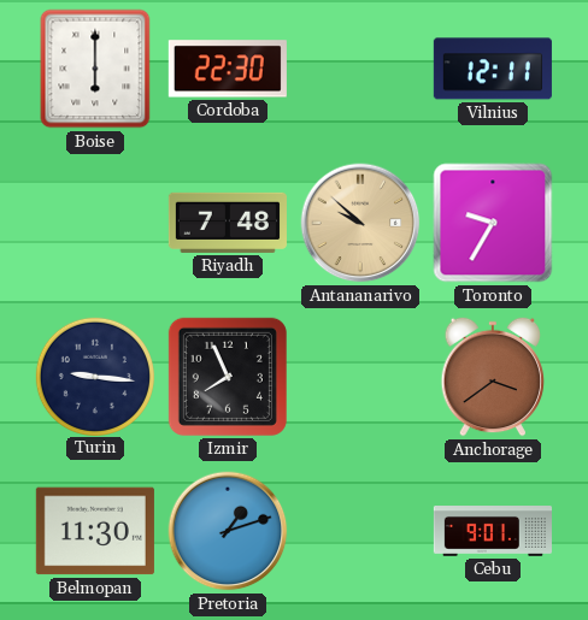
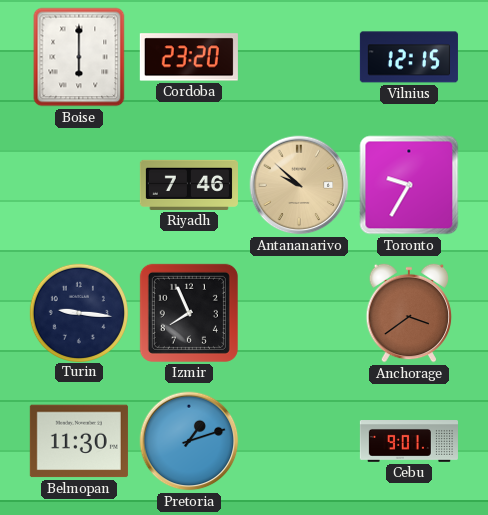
Cordoba: 22:30 -> 23:20 (189, 57)
Vilnius: 12:11 -> 12:15 (409, 57)
Riyadh: 7:48 -> 7:46 (189, 185)
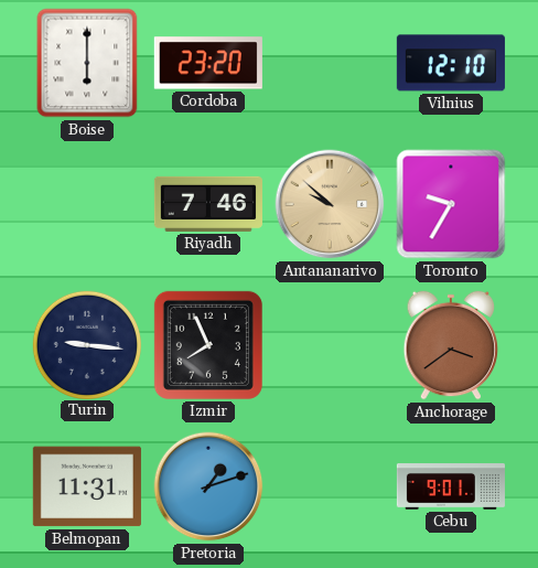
Vilnius: 12:15 -> 12:10 (451, 63)
Belmopan: 11:30 -> 11:31 (87, 486)
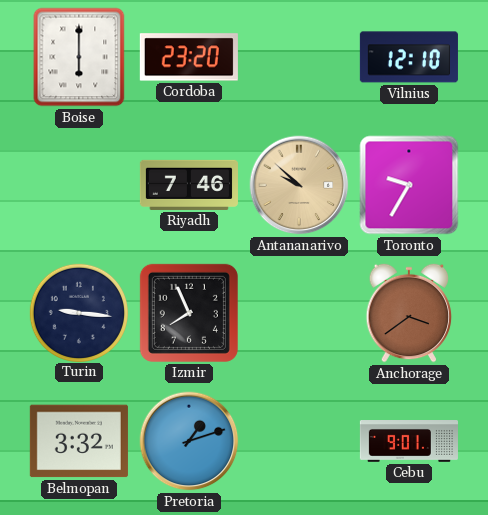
Belmopan: 11:31 -> 3:32 (79, 441)
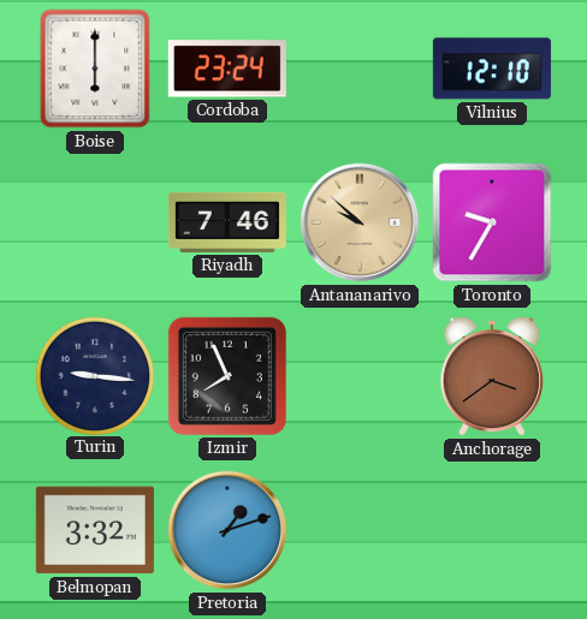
Cordoba: 23:20 -> 23:24 (227, 69)
Cebu: 9:01 -> none (409, 442)
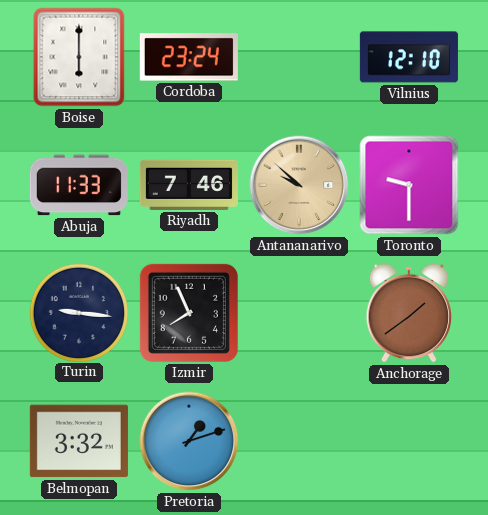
Abuja: none -> 11:33 (79, 185)
Toronto: 9:35 -> 9:30 (409, 185)
Anchorage: 3:39 -> 1:39 (409, 313)
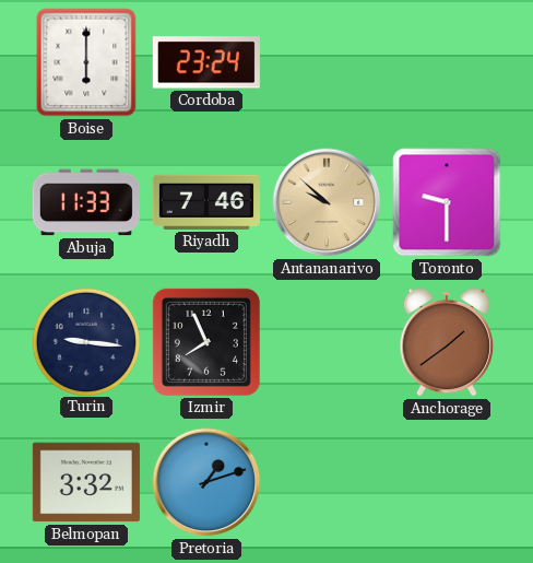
Vilnius: 12:10 -> none (409, 57)
